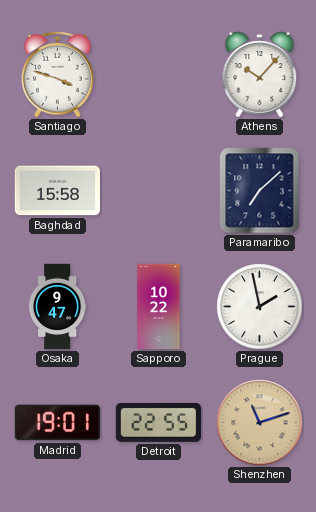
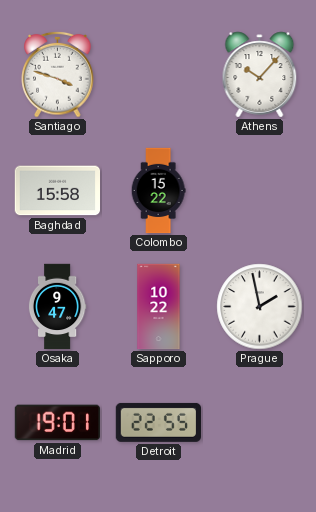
Colombo: none -> 15:22 (158, 191)
Paramaribo: 7:08 -> none (260, 191)
Shenzhen: 11:12 -> none (260, 423)
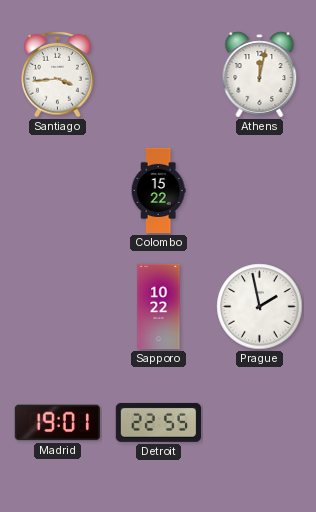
Santiago: 3:48 -> 3:44 (58, 74)
Athens: 10:07 -> 12:02 (260, 75)
Baghdad: 15:58 -> none (57, 191)
Osaka: 9:47 -> none (57, 307)
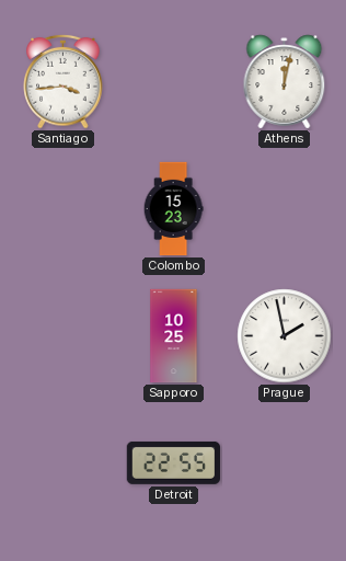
Colombo: 15:22 -> 15:23 (173, 209)
Sapporo: 10:22 -> 10:25 (174, 336)
Madrid: 19:01 -> none (57, 423)
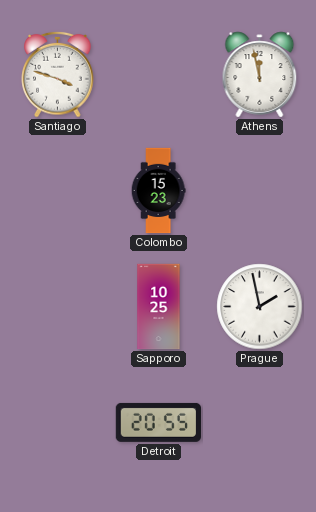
Santiago: 3:44 -> 3:48 (58, 74)
Athens: 12:02 -> 11:58 (260, 75)
Detroit: 22:55 -> 20:55 (158, 422)
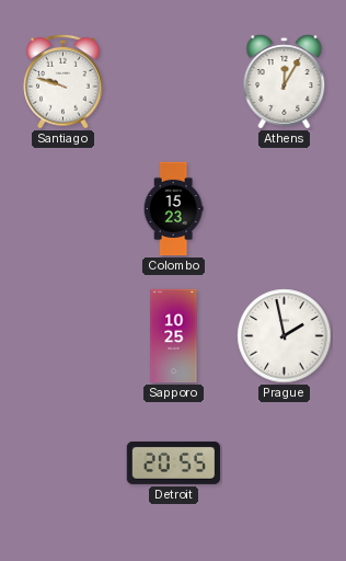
Santiago: 3:48 -> 9:48 (64, 81)
Athens: 11:58 -> 12:05 (285, 82)
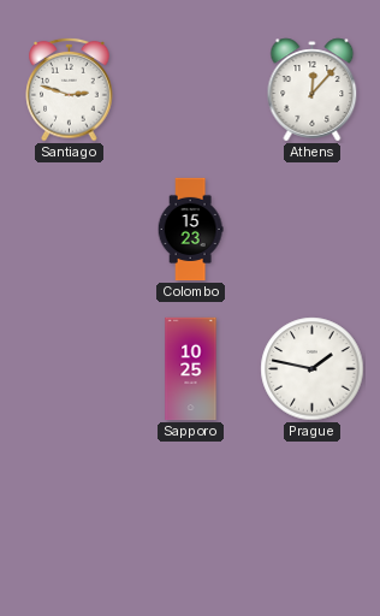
Santiago: 9:48 -> 2:48 (70, 89)
Athens: 12:05 -> 12:07 (313, 90)
Prague: 1:58 -> 1:47 (313, 369)
Detroit: 20:55 -> none (173, 462)
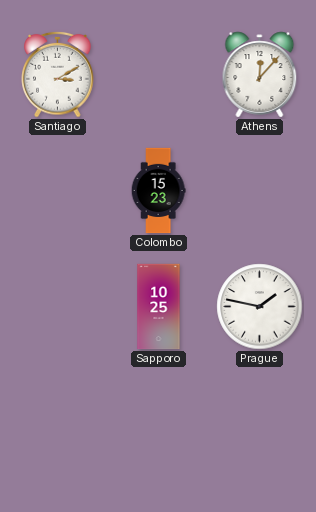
Santiago: 2:48 -> 3:10 (58, 74)
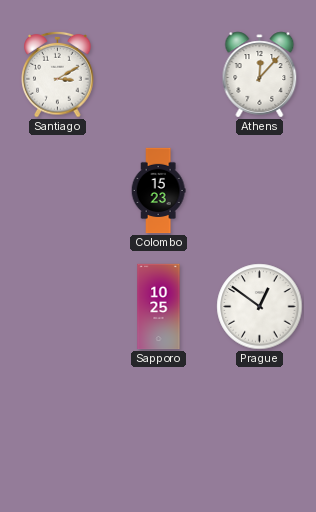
Prague: 1:47 -> 12:51 (260, 307)
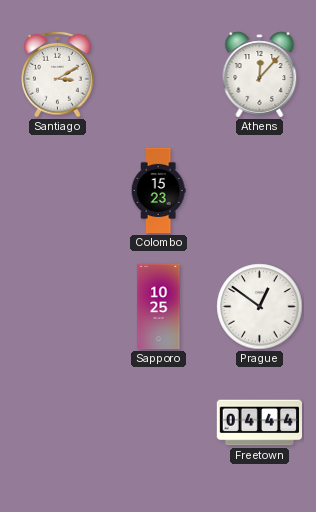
Freetown: none -> 04:44 (259, 423)
